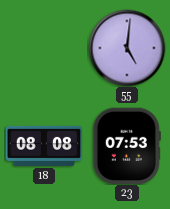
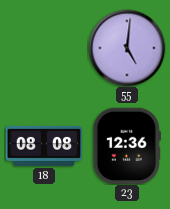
23: 07:53 -> 12:36 (127, 146)
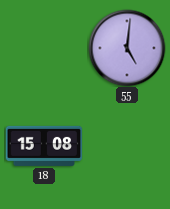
18: 08:08 -> 15:08 (44, 146)
23: 12:36 -> none (127, 146)
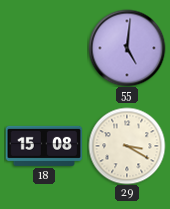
29: none -> 3:20 (127, 146)
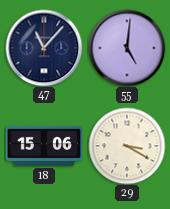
47: none -> 11:07 (44, 48)
18: 15:08 -> 15:06 (44, 146)
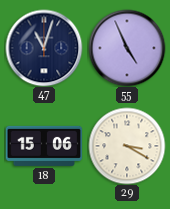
47: 11:07 -> 11:03 (44, 48)
55: 5:01 -> 4:56 (127, 48)
